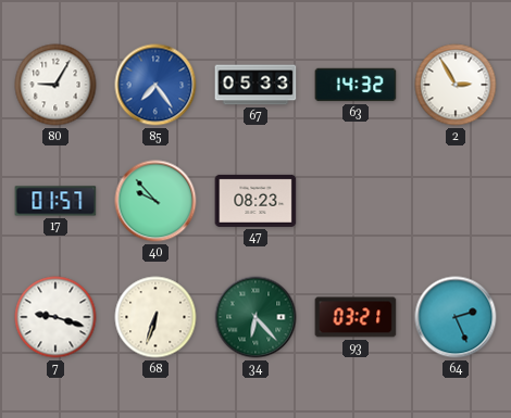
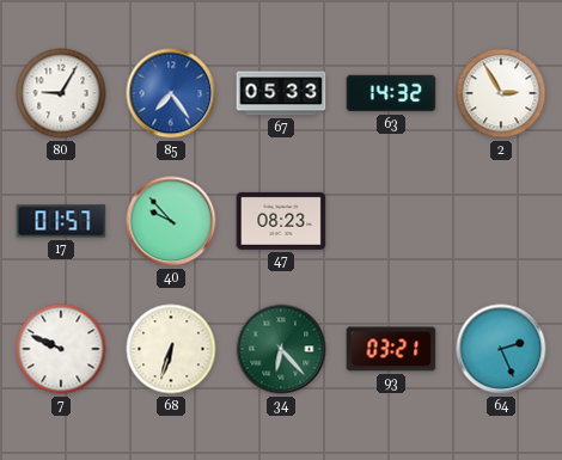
7: 9:18 -> 9:49 (61, 349)
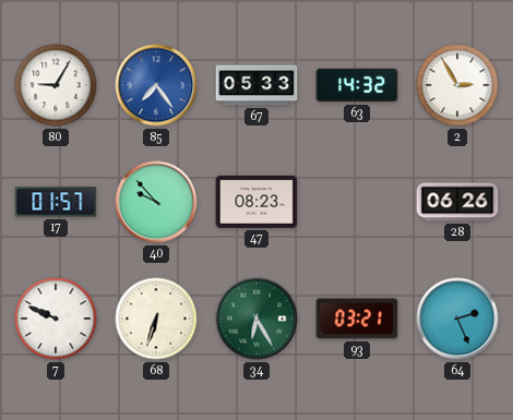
28: none -> 06:26 (457, 202)
34: 6:23 -> 6:25 (256, 319)
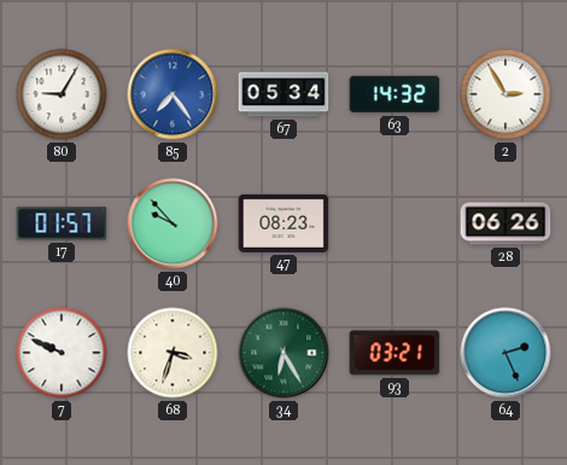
67: 05:33 -> 05:34 (283, 94)
68: 6:33 -> 3:33 (173, 353)
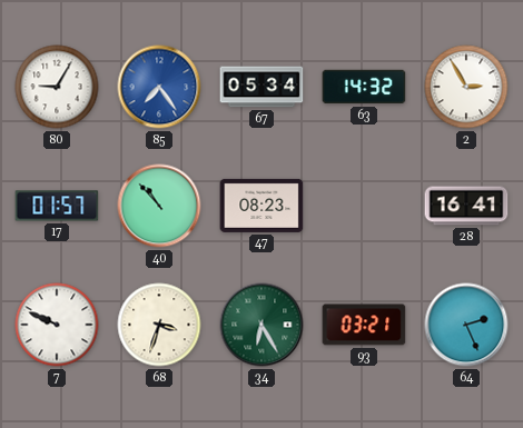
40: 9:53 -> 10:53 (159, 206)
28: 06:26 -> 16:41 (466, 206)
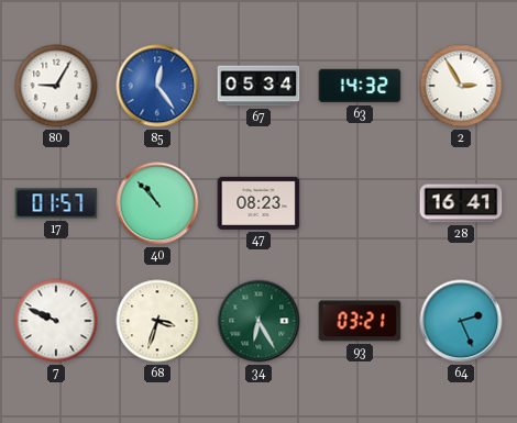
85: 7:24 -> 12:24 (157, 86)
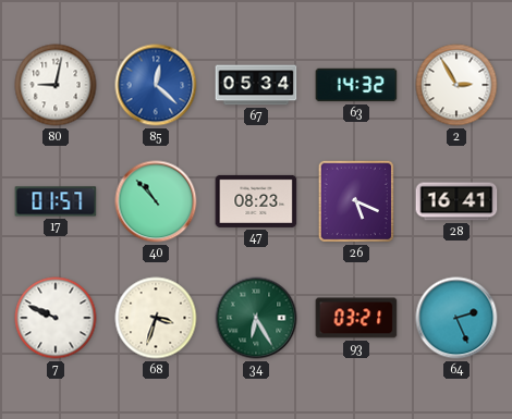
80: 9:05 -> 9:02 (56, 85)
85: 12:24 -> 12:22 (156, 85)
26: none -> 5:19 (356, 201)
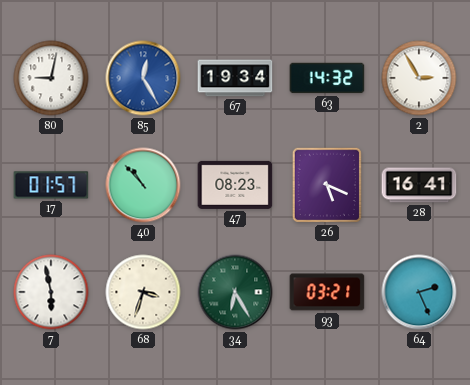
85: 12:22 -> 12:25 (143, 78)
67: 05:34 -> 19:34 (235, 78)
7: 9:49 -> 5:58 (51, 292)
